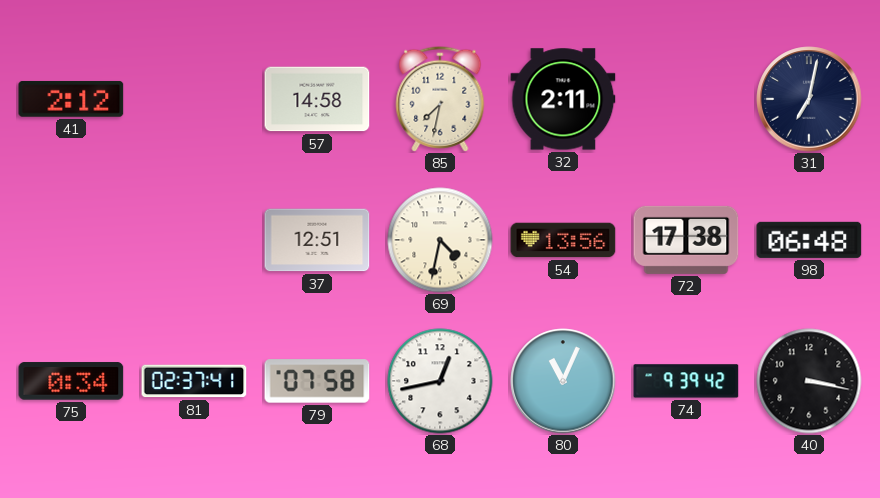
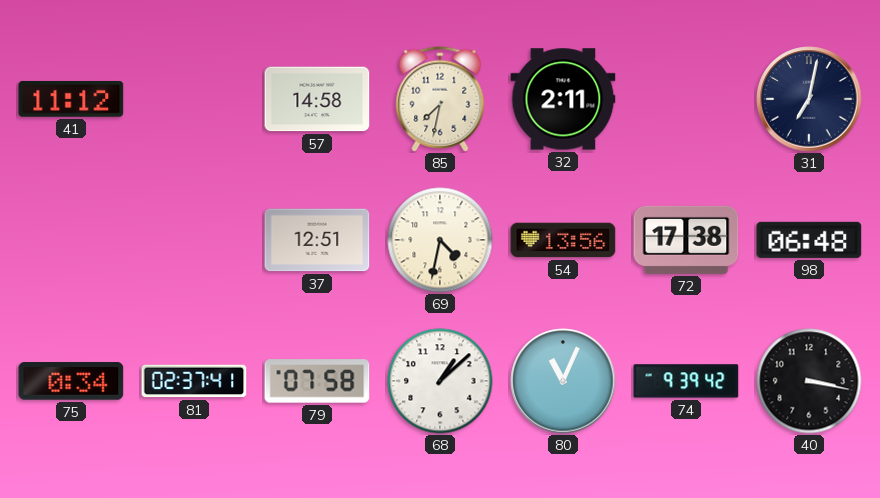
41: 2:12 -> 11:12 (71, 99)
68: 12:43 -> 1:08 (440, 381)
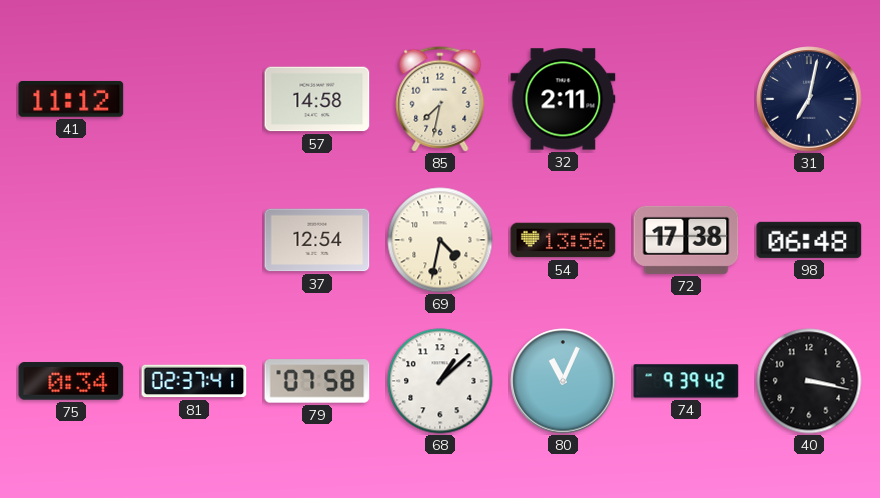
37: 12:51 -> 12:54 (317, 240)
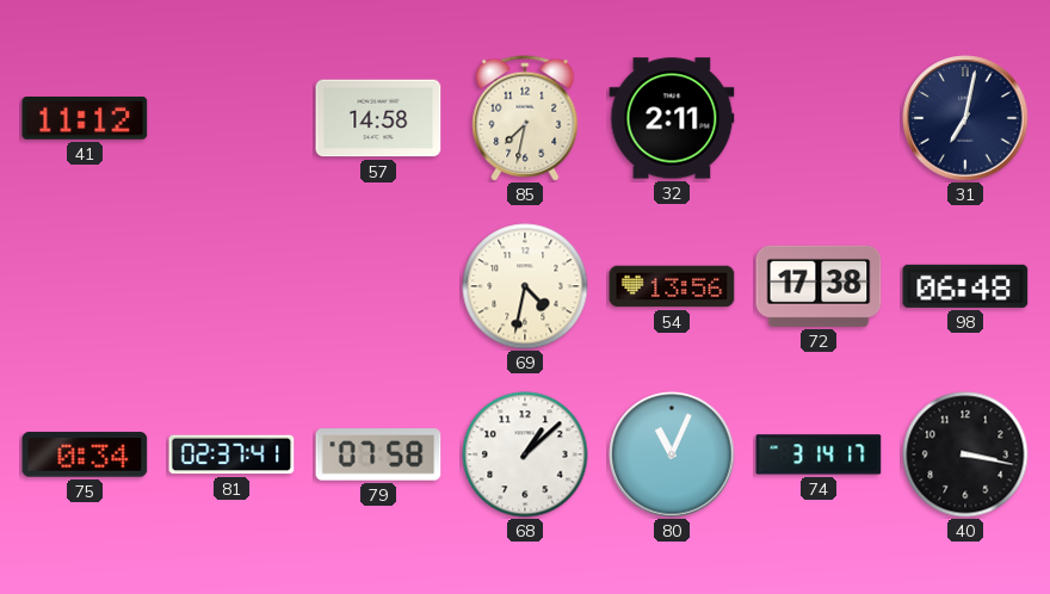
37: 12:54 -> none (317, 240)
74: 9:39 -> 3:14 (819, 454)
